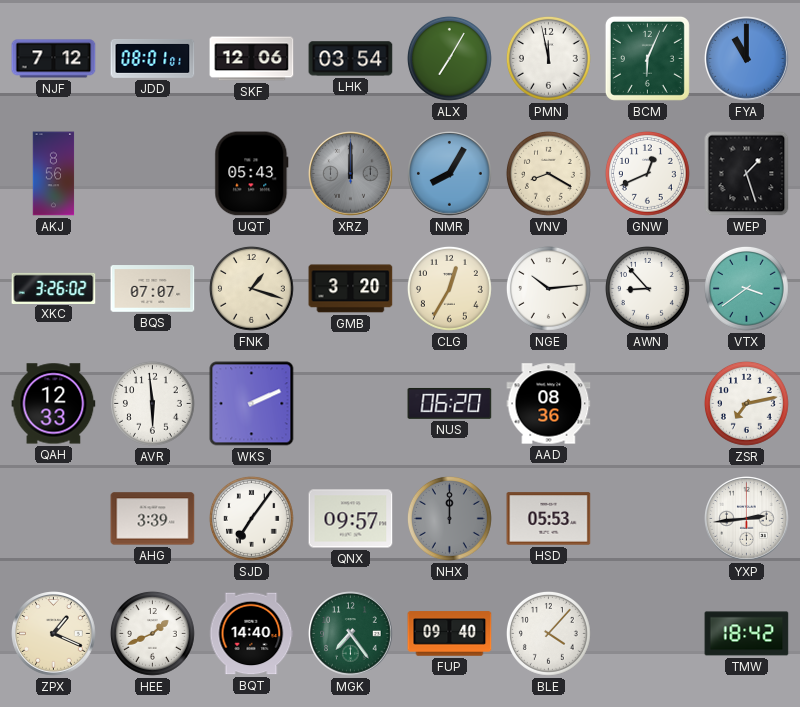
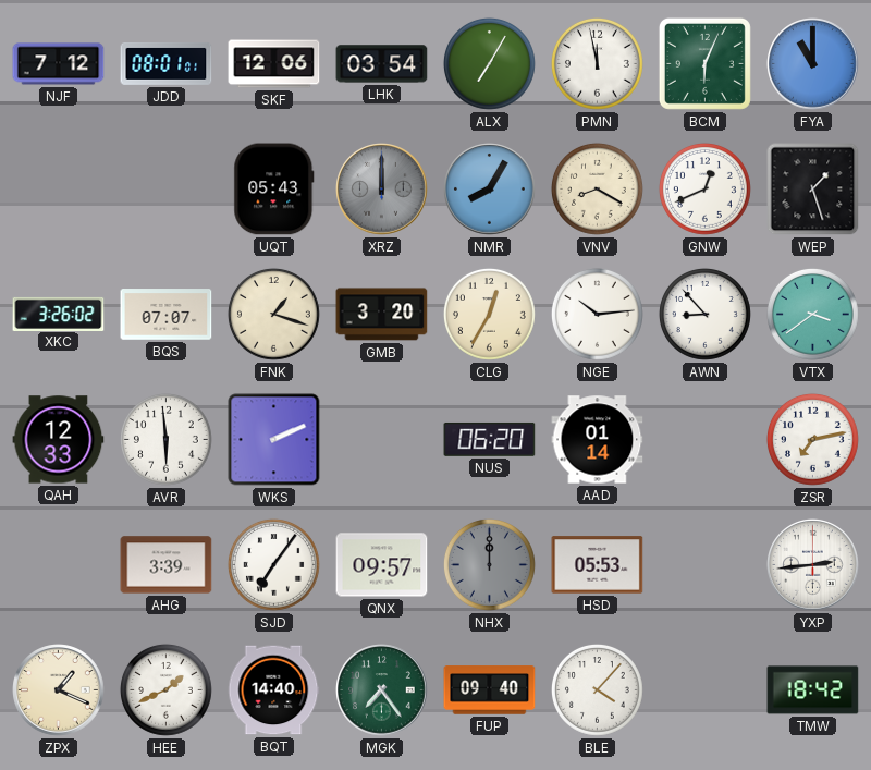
AKJ: 8:56 -> none (54, 174)
AAD: 08:36 -> 01:14 (598, 440)
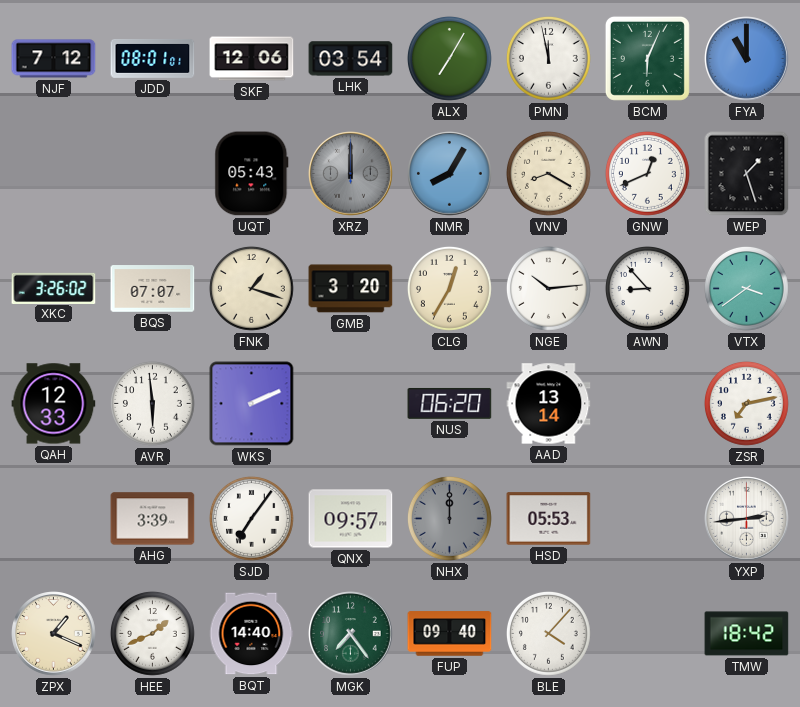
AAD: 01:14 -> 13:14 (549, 404)
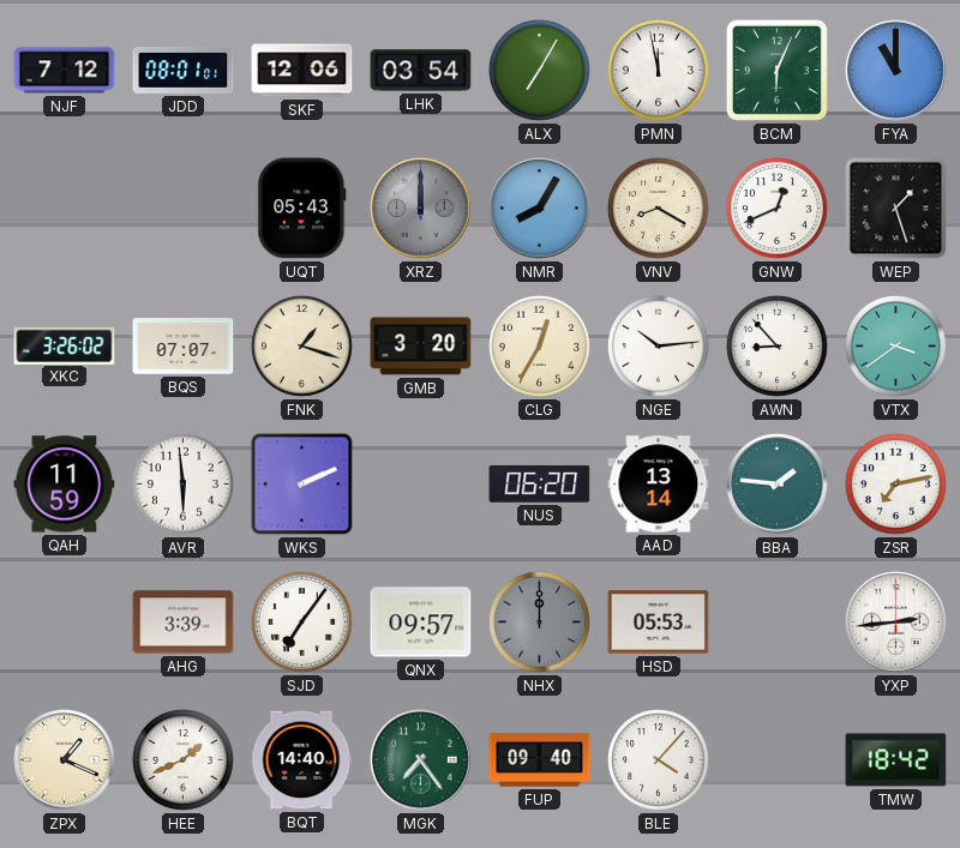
QAH: 12:33 -> 11:59 (65, 485)
BBA: none -> 1:46 (778, 485)
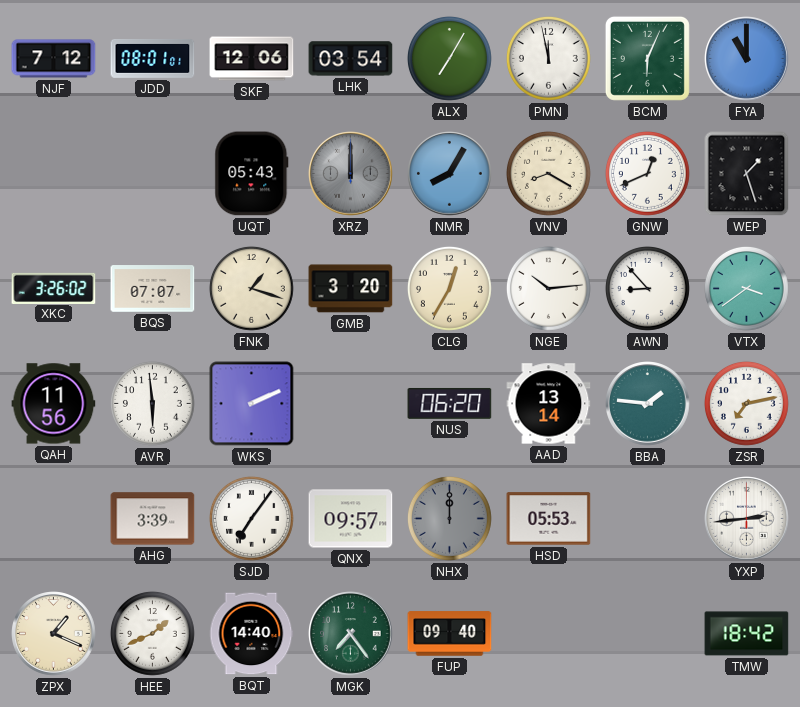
QAH: 11:59 -> 11:56 (54, 404)
BLE: 4:07 -> none (658, 759)
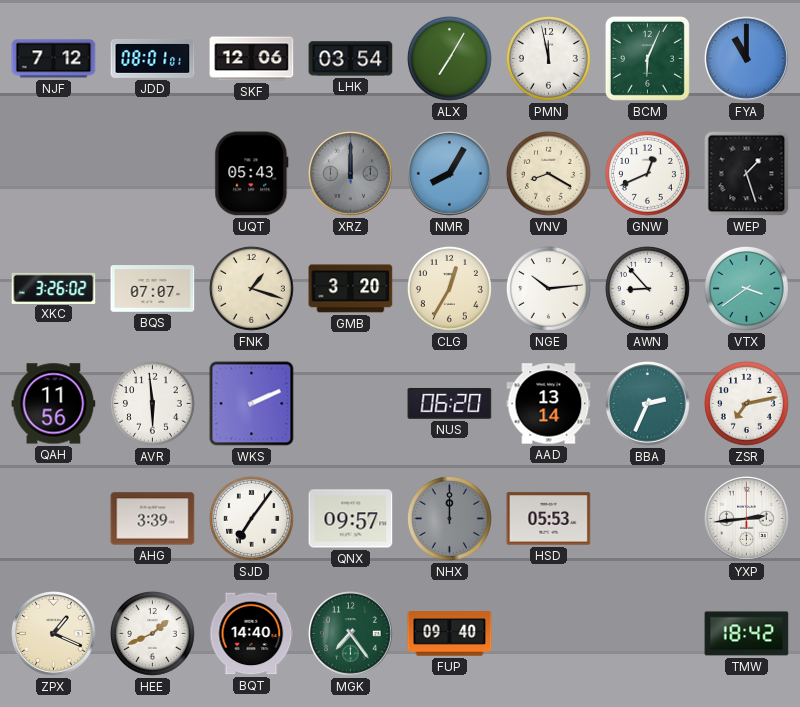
BBA: 1:46 -> 2:34 (648, 404)
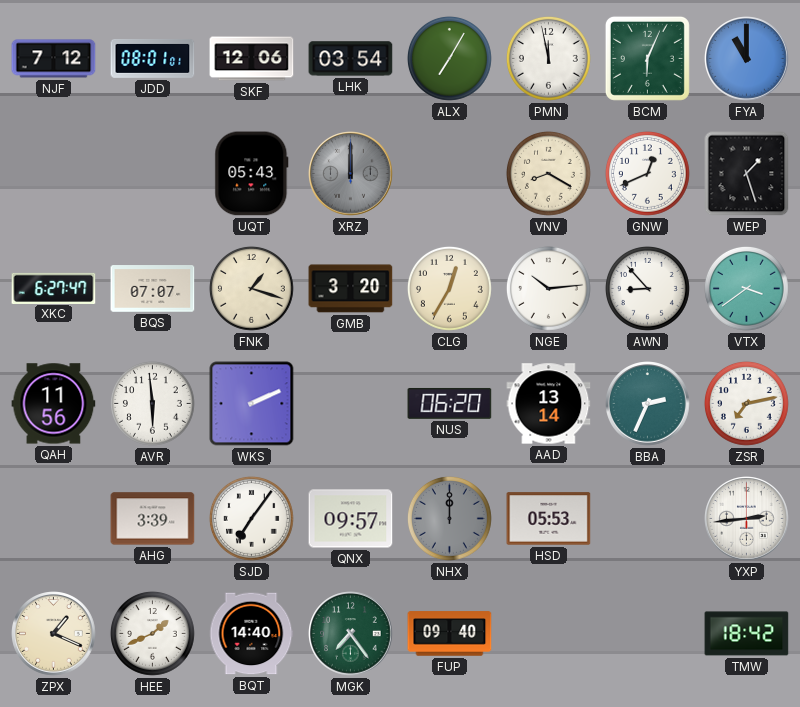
NMR: 8:05 -> none (450, 174)
XKC: 3:26 -> 6:27 (54, 288)
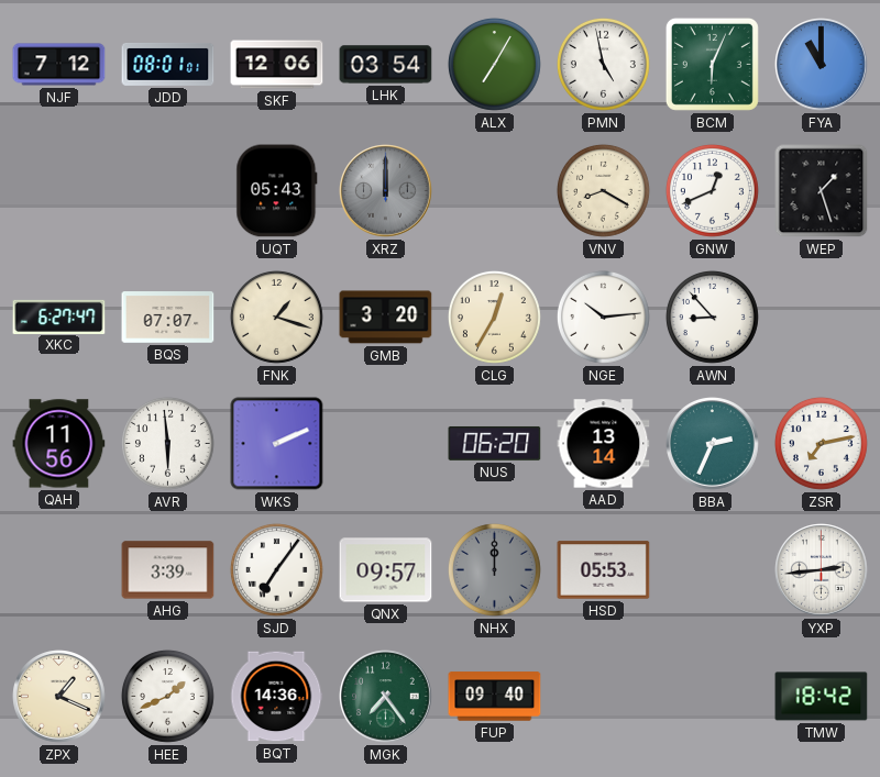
PMN: 11:58 -> 4:58 (603, 64)
VTX: 3:39 -> none (746, 288)
BQT: 14:40 -> 14:36 (277, 697)
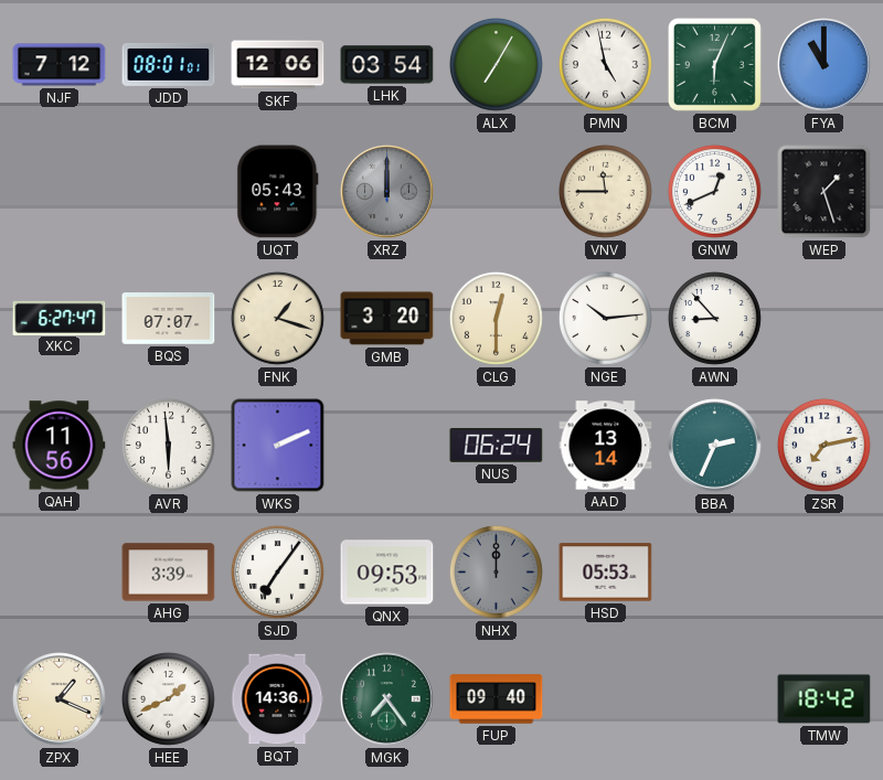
VNV: 8:20 -> 11:45 (605, 191)
CLG: 12:35 -> 12:30 (496, 318)
NUS: 06:20 -> 06:24 (497, 445)
QNX: 09:57 -> 09:53 (387, 573)
YXP: 2:44 -> none (822, 570)
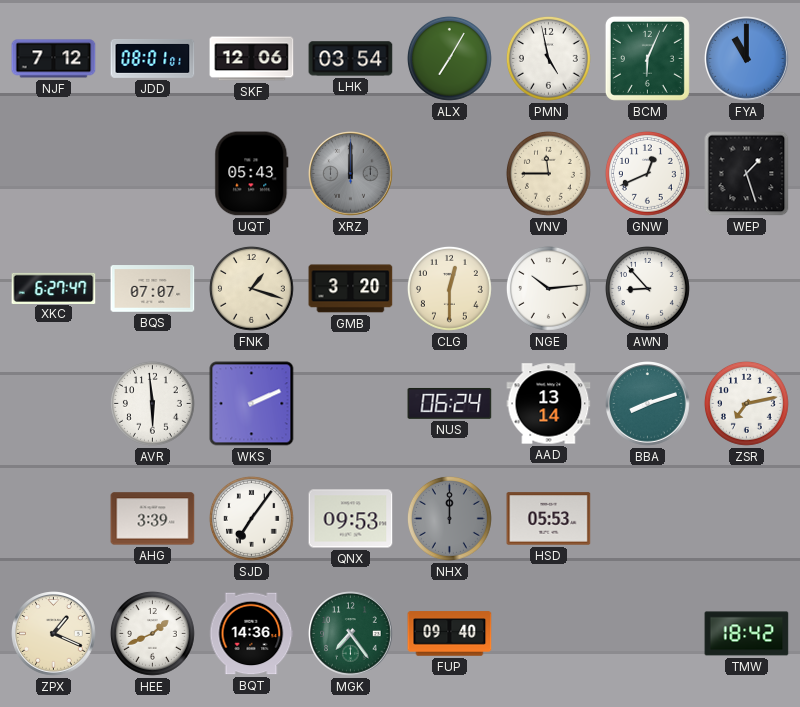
QAH: 11:56 -> none (60, 446)
BBA: 2:34 -> 8:12 (648, 404)
